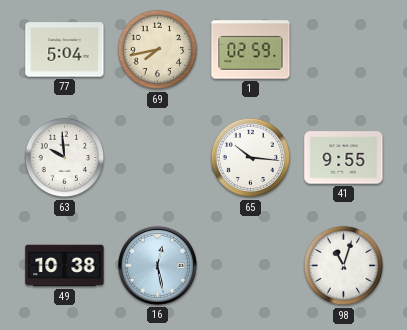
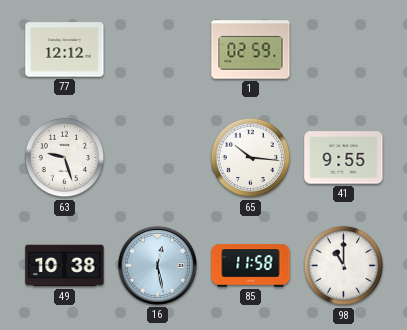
77: 5:04 -> 12:12 (65, 50)
69: 7:43 -> none (158, 50)
63: 9:59 -> 9:27 (65, 158)
85: none -> 11:58 (251, 266)
98: 11:03 -> 11:00 (344, 266)
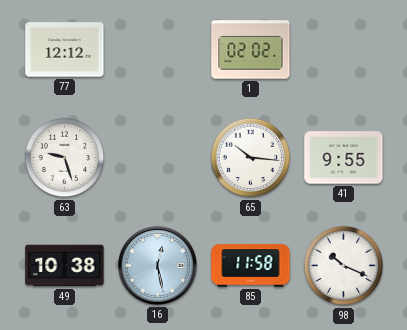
1: 02:59 -> 02:02 (251, 50)
98: 11:00 -> 10:19 (344, 266)
